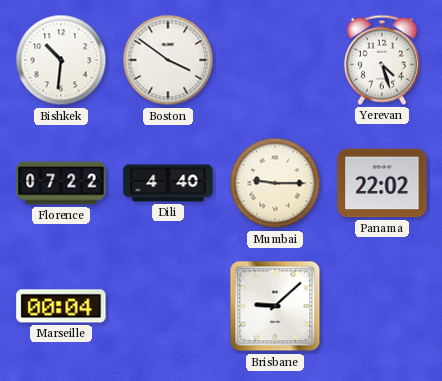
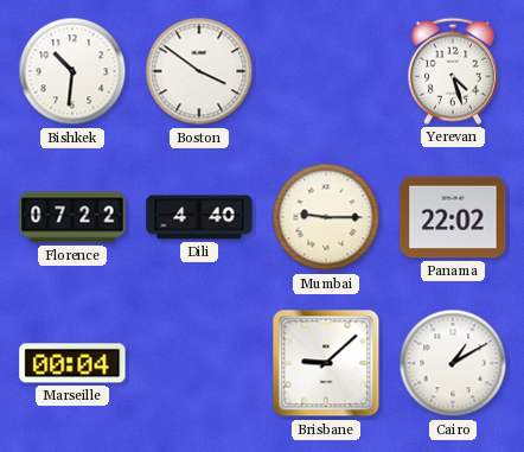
Cairo: none -> 1:10 (453, 363)
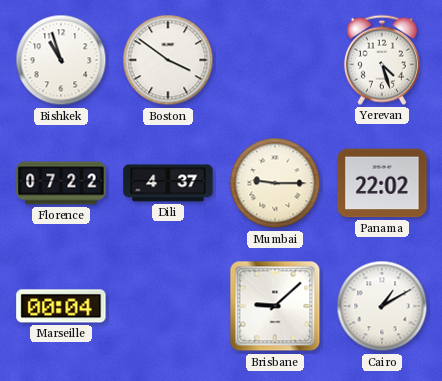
Bishkek: 10:31 -> 10:57 (61, 60)
Dili: 4:40 -> 4:37 (168, 183)
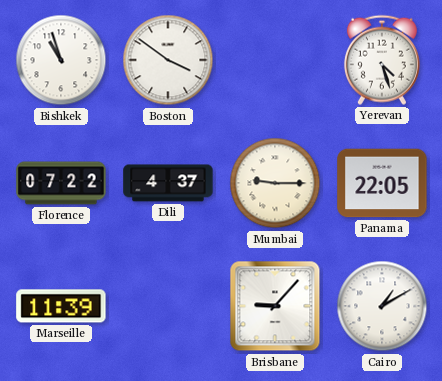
Panama: 22:02 -> 22:05 (382, 183)
Marseille: 00:04 -> 11:39 (61, 306)
Brisbane: 9:08 -> 9:07 (275, 306)
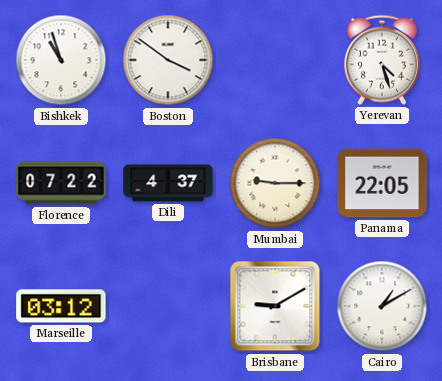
Marseille: 11:39 -> 03:12 (61, 306)
Brisbane: 9:07 -> 9:10 (275, 306)
